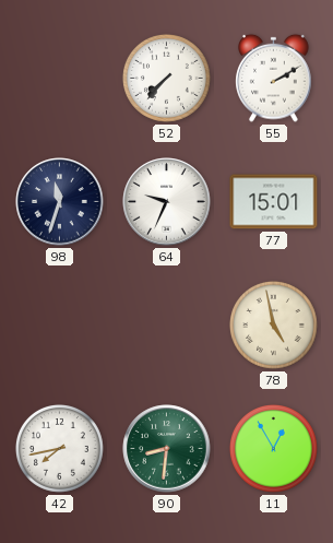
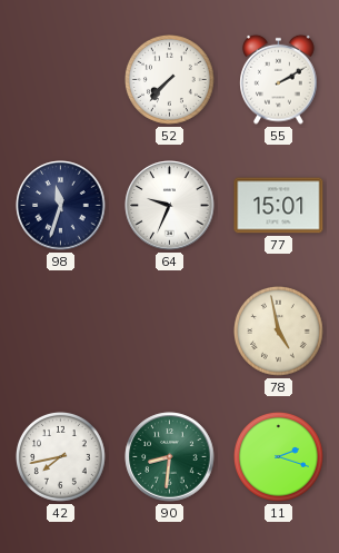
11: 12:55 -> 2:18 (278, 456)
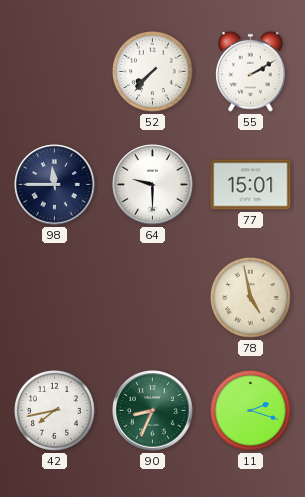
98: 11:33 -> 11:45 (55, 185)
64: 9:34 -> 9:30 (153, 185)
90: 8:31 -> 8:34 (153, 411)
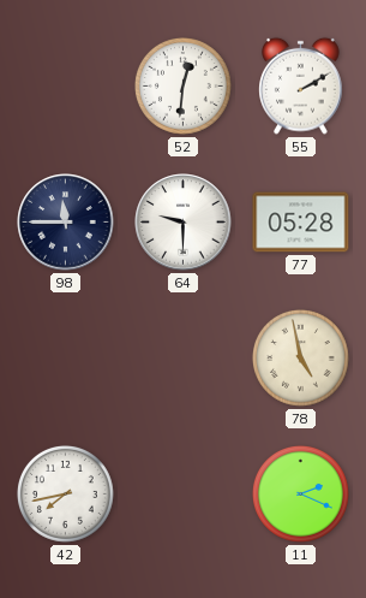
52: 7:37 -> 12:31 (182, 85)
77: 15:01 -> 05:28 (301, 223)
90: 8:34 -> none (153, 411)
11: 2:18 -> 2:19 (300, 493)
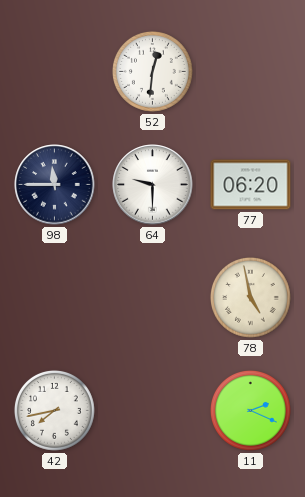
55: 2:10 -> none (301, 85)
77: 05:28 -> 06:20 (251, 185)
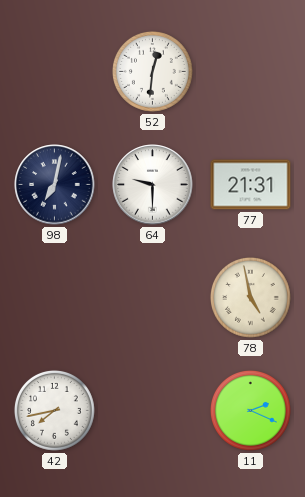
98: 11:45 -> 7:02 (55, 185)
77: 06:20 -> 21:31 (251, 185)
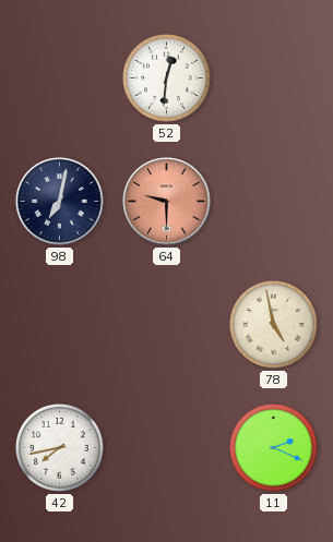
64 dial: white -> salmon (167, 202)
77: 21:31 -> none (251, 185)
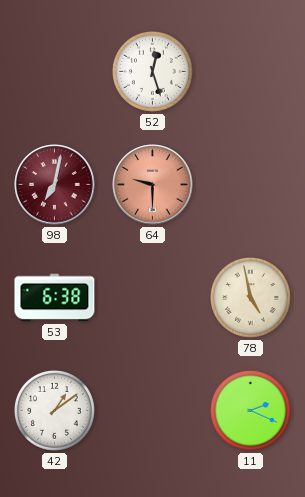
52: 12:31 -> 12:27 (152, 71)
98 dial: navy -> burgundy (55, 185)
53: none -> 6:38 (55, 298)
42: 7:43 -> 1:09 (54, 410)
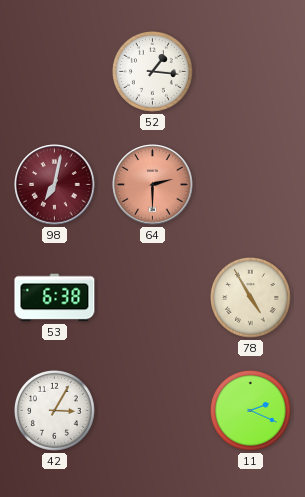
52: 12:27 -> 1:16 (152, 71)
64: 9:30 -> 2:30 (153, 185)
78: 4:58 -> 4:55 (250, 297)
42: 1:09 -> 3:05 (54, 410)
